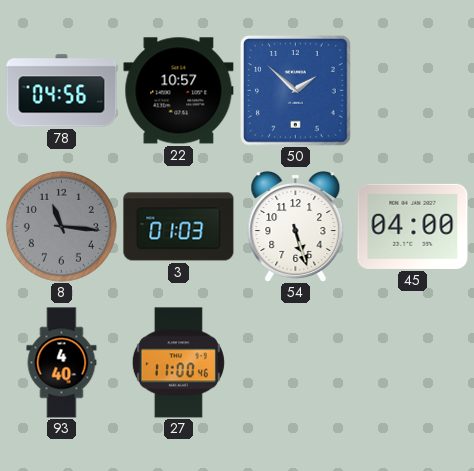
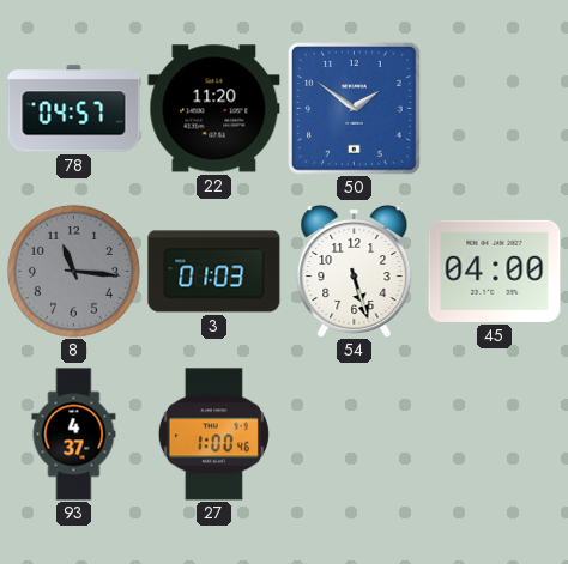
78: 04:56 -> 04:57 (74, 109)
22: 10:57 -> 11:20 (214, 109)
50: 1:52 -> 1:51 (355, 109)
93: 4:40 -> 4:37 (74, 435)
27: 11:00 -> 1:00 (213, 435)
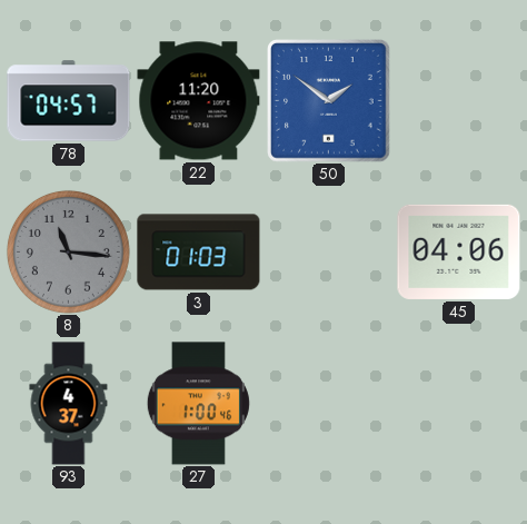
54: 5:27 -> none (355, 271)
45: 04:00 -> 04:06 (459, 251)
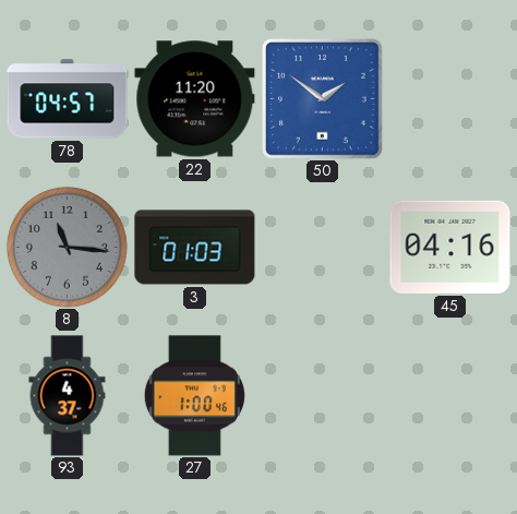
45: 04:06 -> 04:16 (450, 247)
